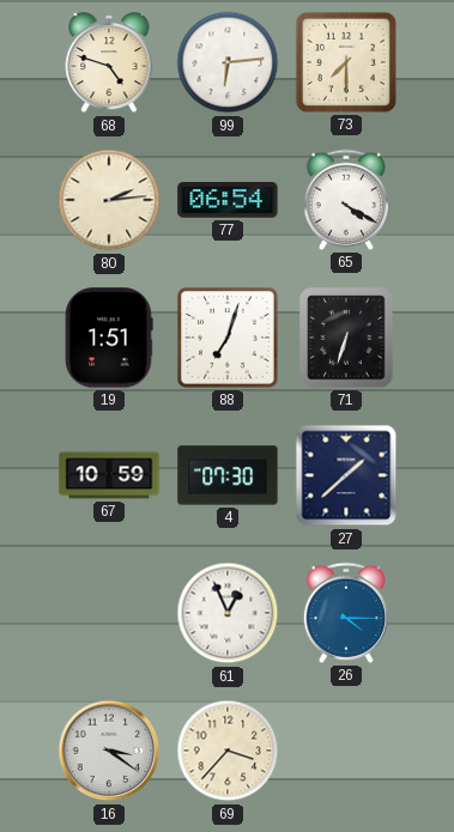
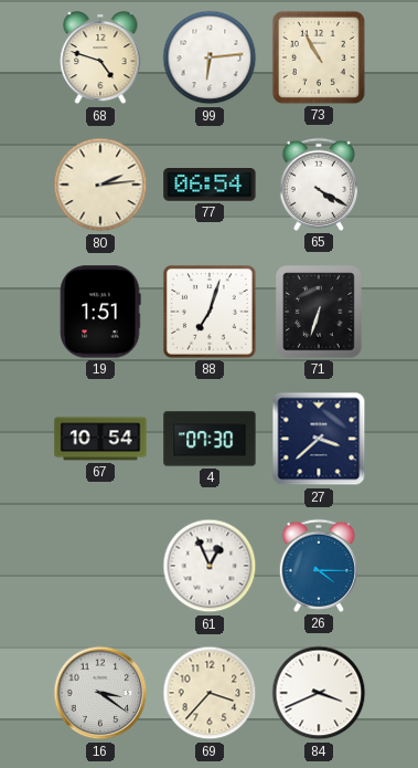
73: 7:30 -> 10:55 (319, 57)
67: 10:59 -> 10:54 (100, 439)
27: 1:38 -> 3:38 (319, 439)
84: none -> 3:41 (319, 693)
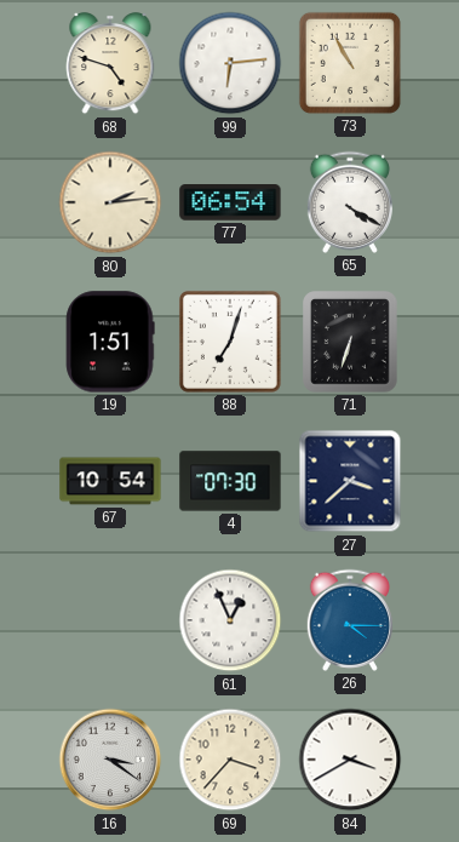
84: 3:41 -> 3:40 (350, 760)
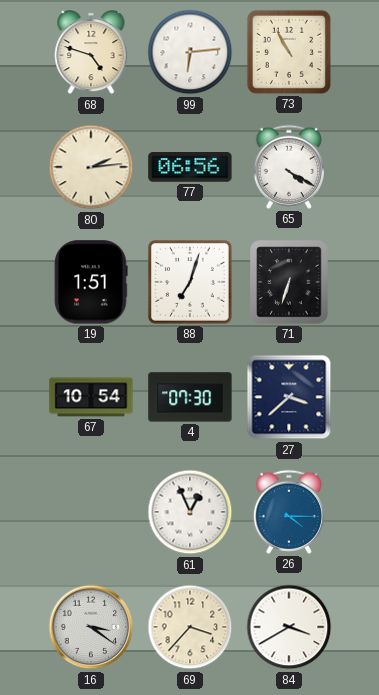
77: 06:54 -> 06:56 (190, 167)
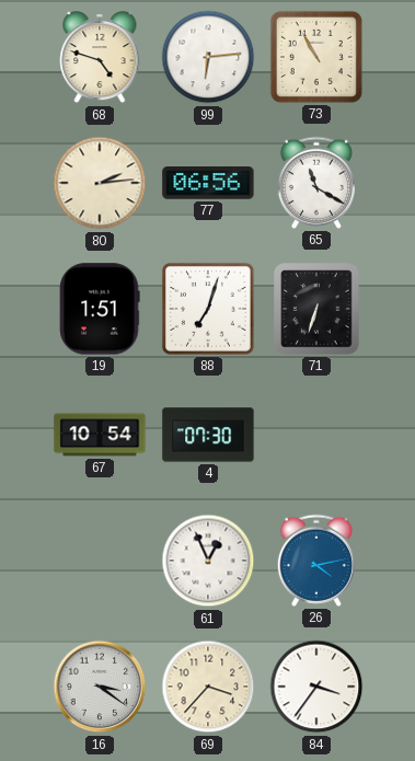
65: 4:20 -> 11:20 (316, 183)
27: 3:38 -> none (289, 397)
26: 4:15 -> 4:13 (316, 561)
84: 3:40 -> 3:36 (316, 687)
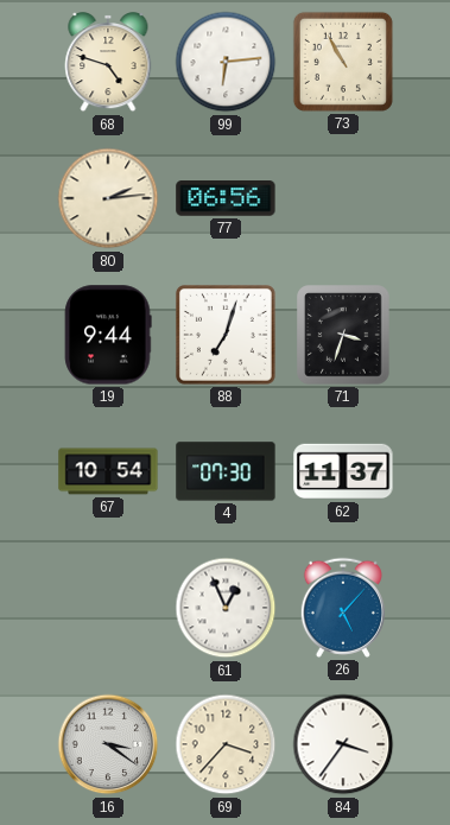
65: 11:20 -> none (316, 183)
19: 1:51 -> 9:44 (108, 335)
71: 6:33 -> 3:33 (343, 335)
62: none -> 11:37 (343, 471)
26: 4:13 -> 5:07 (343, 608)
